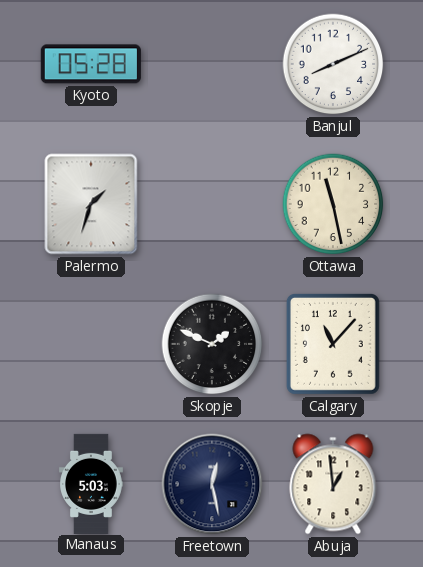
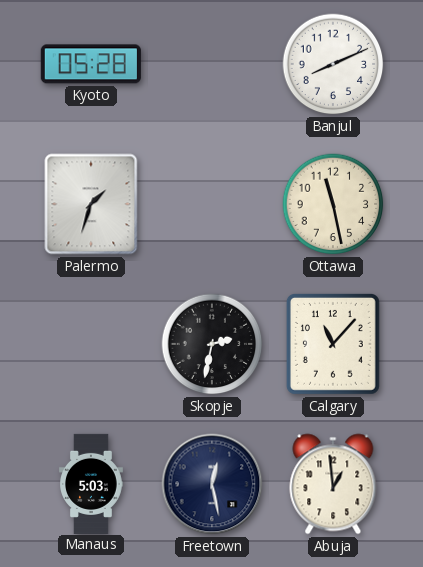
Skopje: 1:49 -> 2:32 (212, 344)
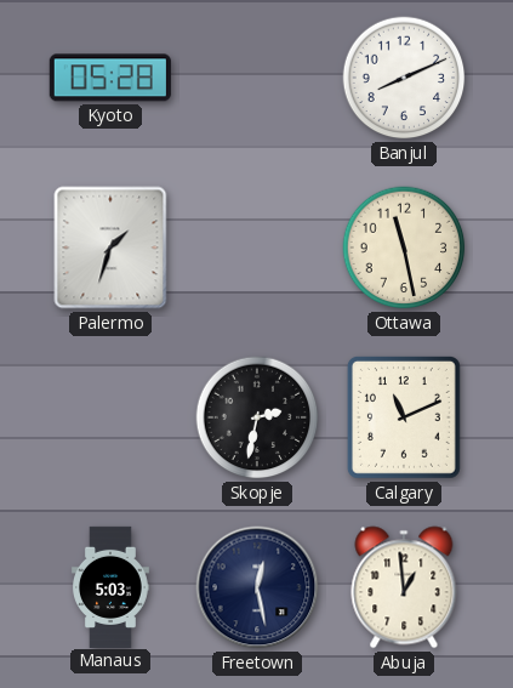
Calgary: 11:07 -> 11:11 (404, 417)
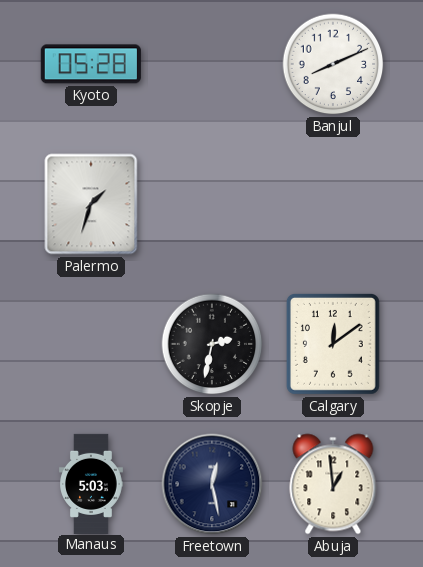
Ottawa: 11:28 -> none (404, 248)
Calgary: 11:11 -> 12:09 (333, 344)
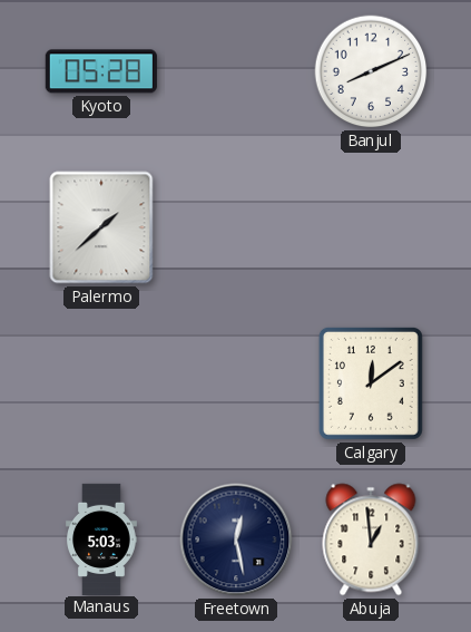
Palermo: 1:33 -> 1:38 (101, 227)
Skopje: 2:32 -> none (212, 344)
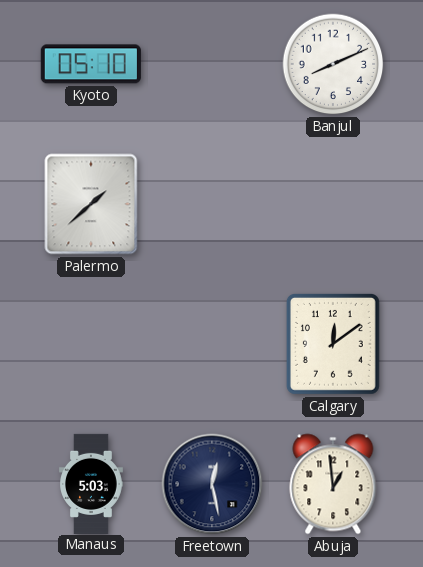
Kyoto: 05:28 -> 05:10 (91, 64)
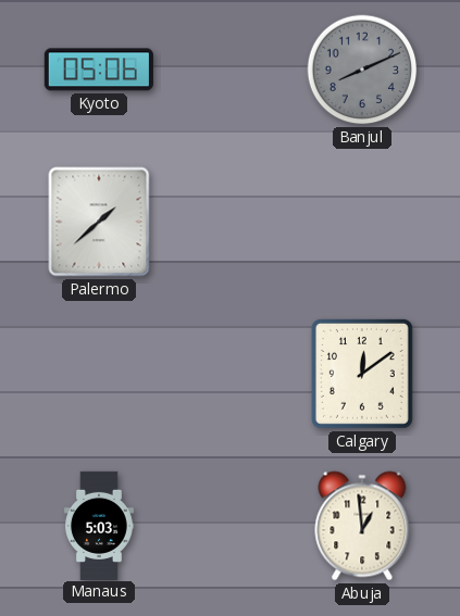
Kyoto: 05:10 -> 05:06 (99, 70)
Banjul dial: white -> grey (362, 70)
Freetown: 12:28 -> none (212, 484)
